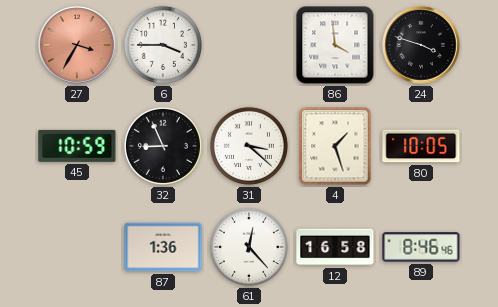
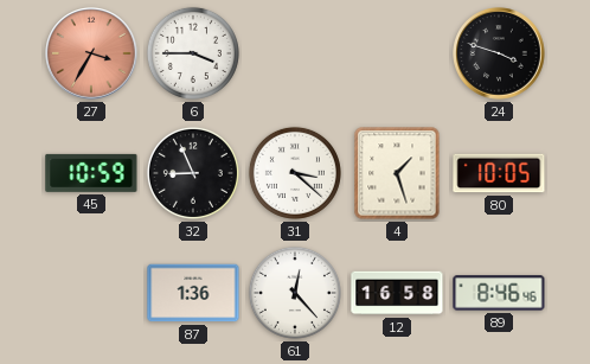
86: 3:59 -> none (335, 45)
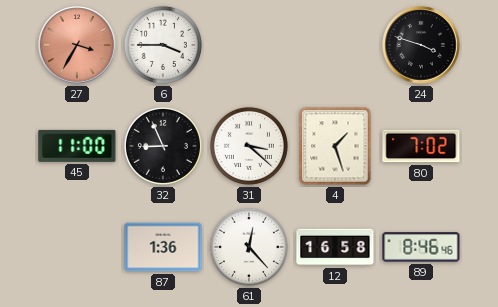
45: 10:59 -> 11:00 (77, 146)
80: 10:05 -> 7:02 (421, 146)
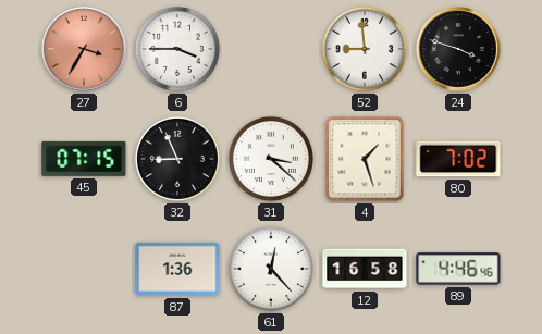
52: none -> 8:59 (365, 49)
45: 11:00 -> 07:15 (84, 159)
89: 8:46 -> 4:46 (458, 269)
